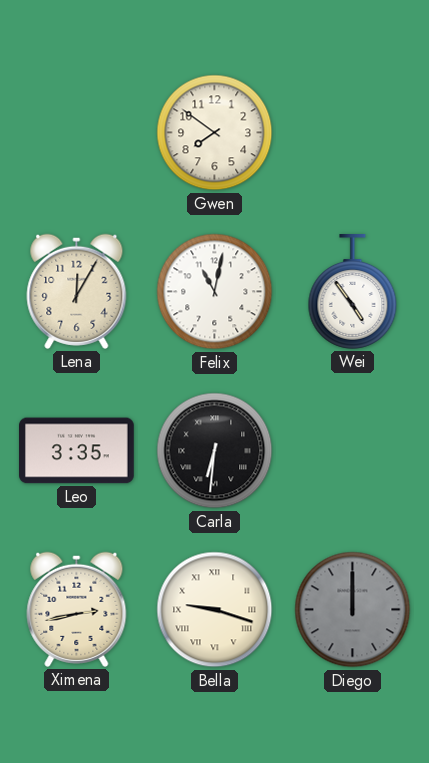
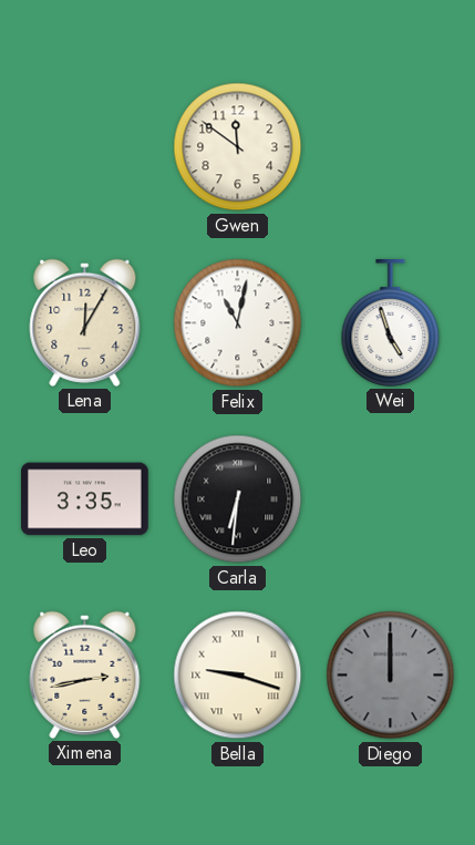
Gwen: 7:51 -> 11:51 (238, 147)
Wei: 4:54 -> 4:57 (391, 323)
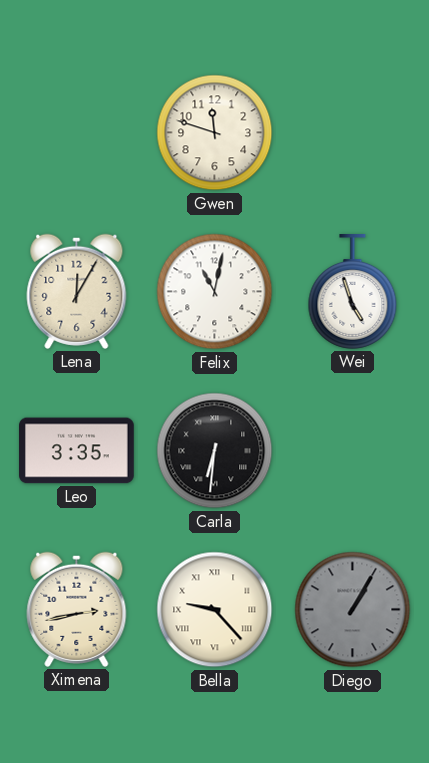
Gwen: 11:51 -> 11:48 (215, 133)
Bella: 9:18 -> 9:23 (215, 610)
Diego: 12:00 -> 1:05 (353, 610)
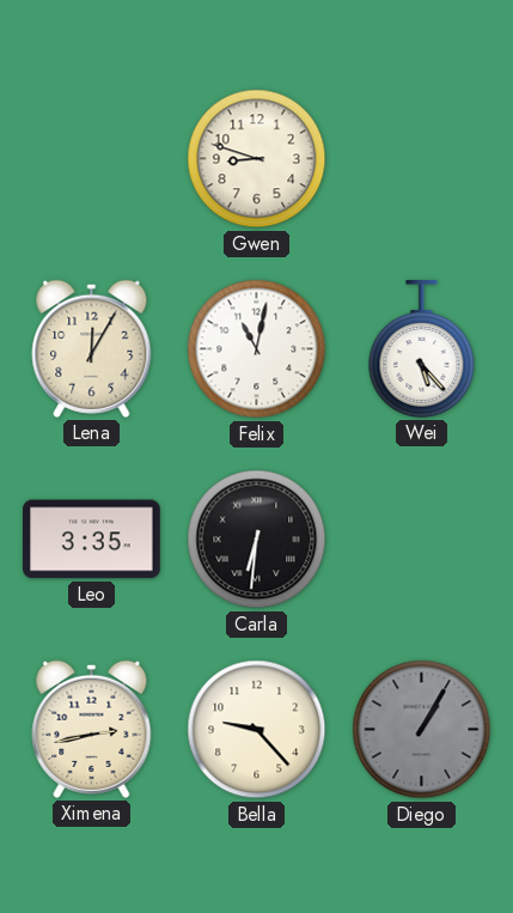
Gwen: 11:48 -> 8:48 (257, 159)
Wei: 4:57 -> 5:23 (422, 349)
Bella numerals: Roman -> Arabic (257, 730)
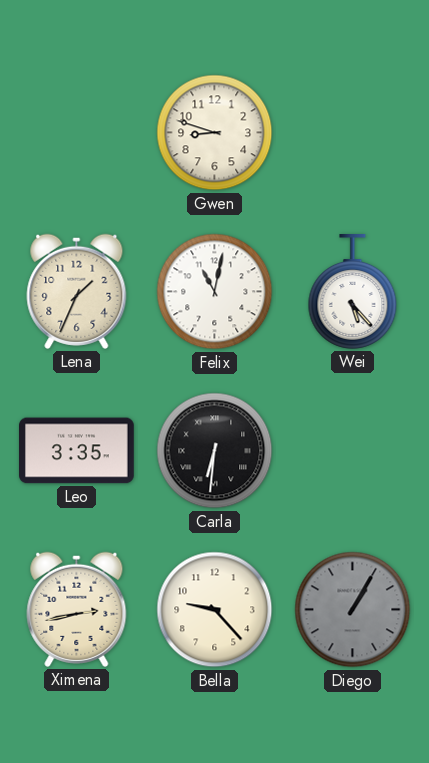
Lena: 12:05 -> 1:34 (77, 291)
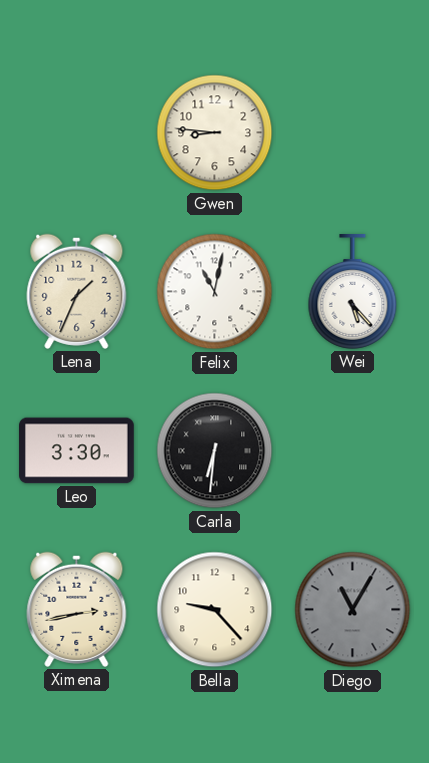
Gwen: 8:48 -> 8:46 (215, 133)
Leo: 3:35 -> 3:30 (77, 451)
Diego: 1:05 -> 11:05 (353, 610)
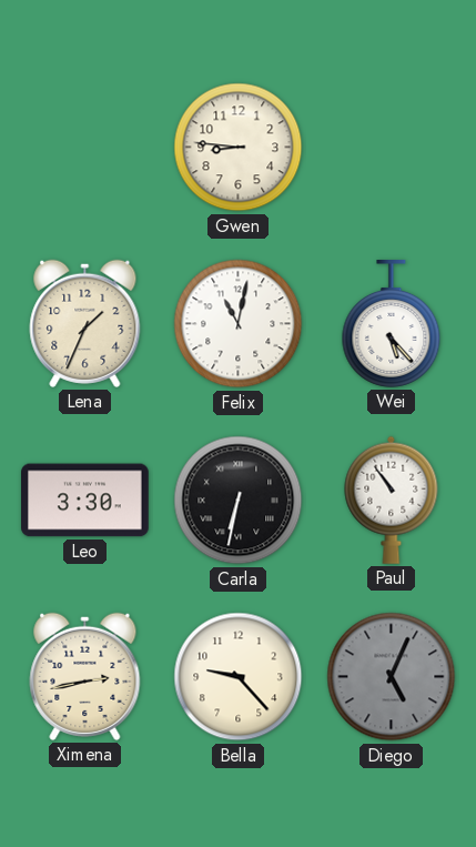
Carla: 6:31 -> 6:32 (239, 501)
Paul: none -> 10:54 (392, 500)
Diego: 11:05 -> 5:04 (392, 677)
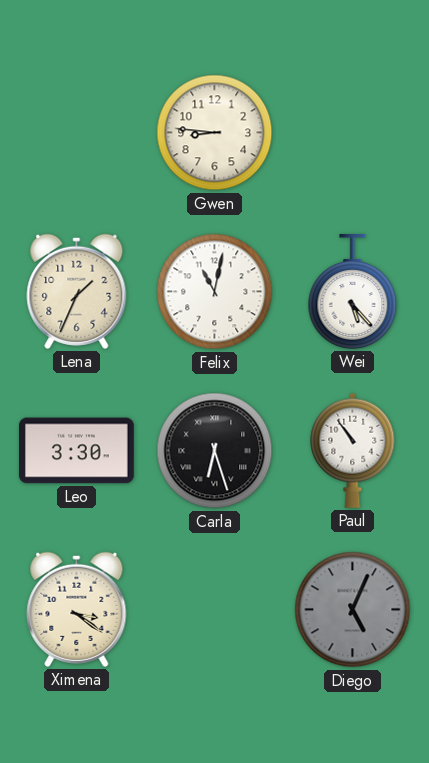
Carla: 6:32 -> 6:27 (215, 451)
Ximena: 2:43 -> 3:21 (77, 609)
Bella: 9:23 -> none (239, 677)
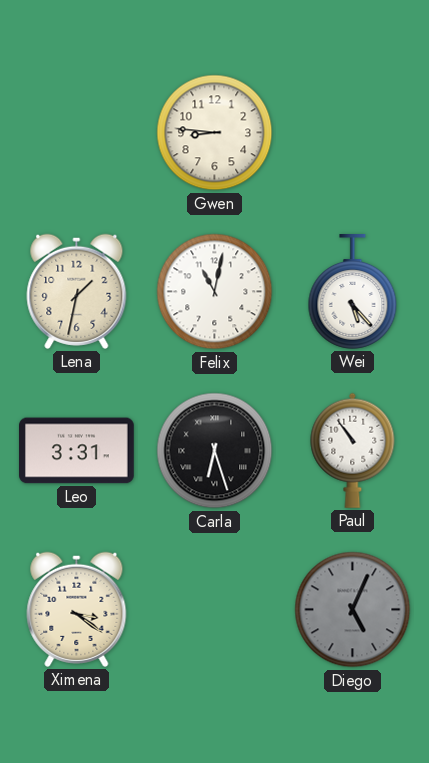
Lena: 1:34 -> 1:32 (77, 291)
Leo: 3:30 -> 3:31 (77, 451)
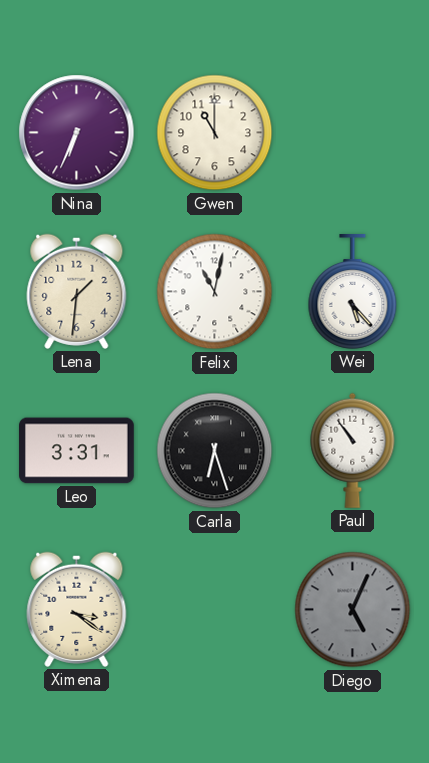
Nina: none -> 6:34 (77, 133)
Gwen: 8:46 -> 11:00 (215, 133)
Lena: 1:32 -> 1:31 (77, 291)
